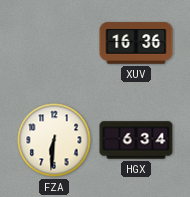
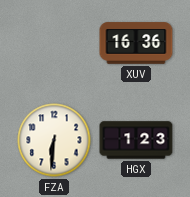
HGX: 6:34 -> 1:23 (136, 140)
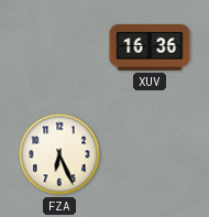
FZA: 6:31 -> 6:26 (59, 154)
HGX: 1:23 -> none (136, 140)
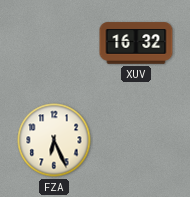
XUV: 16:36 -> 16:32 (136, 43)
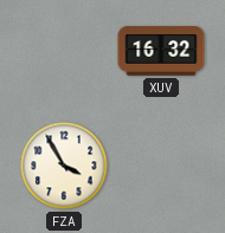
FZA: 6:26 -> 3:55 (64, 166)
